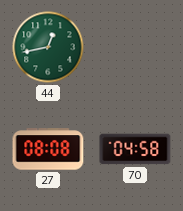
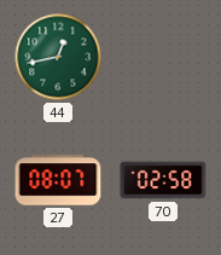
27: 08:08 -> 08:07 (58, 180)
70: 04:58 -> 02:58 (163, 180)
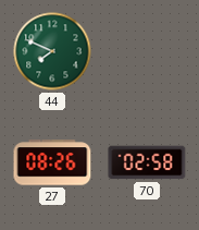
44: 12:43 -> 7:49 (52, 51)
27: 08:07 -> 08:26 (52, 162)
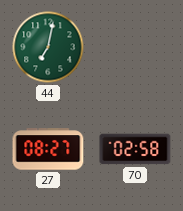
44: 7:49 -> 7:02 (48, 47)
27: 08:26 -> 08:27 (48, 149)
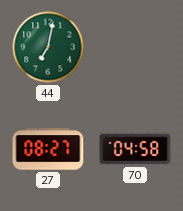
70: 02:58 -> 04:58 (135, 149)
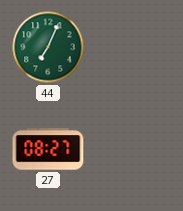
44: 7:02 -> 7:04 (48, 47)
70: 04:58 -> none (135, 149)
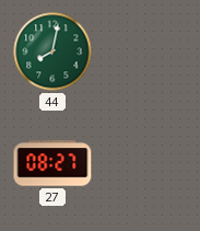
44: 7:04 -> 8:02 (52, 51)
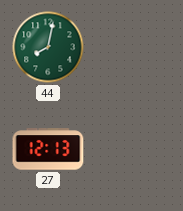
27: 08:27 -> 12:13 (48, 149)
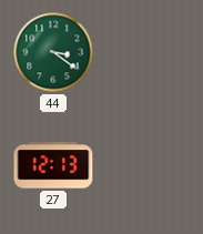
44: 8:02 -> 3:21 (53, 52)
